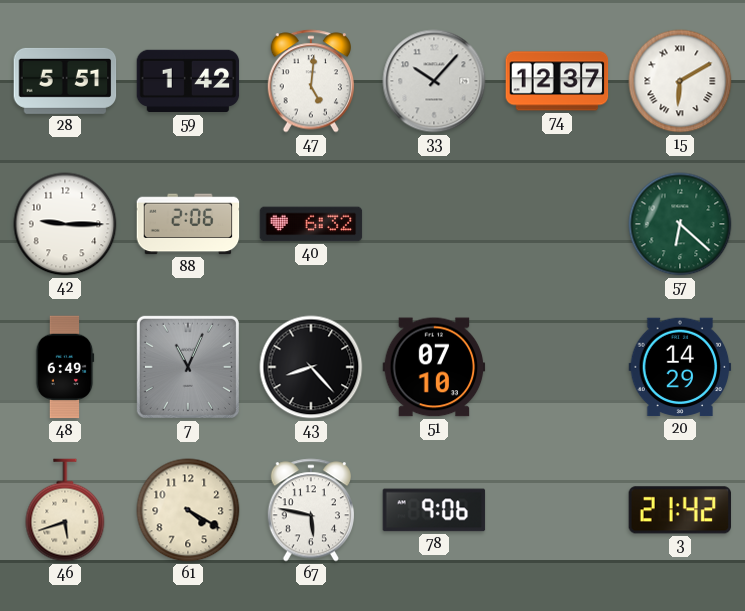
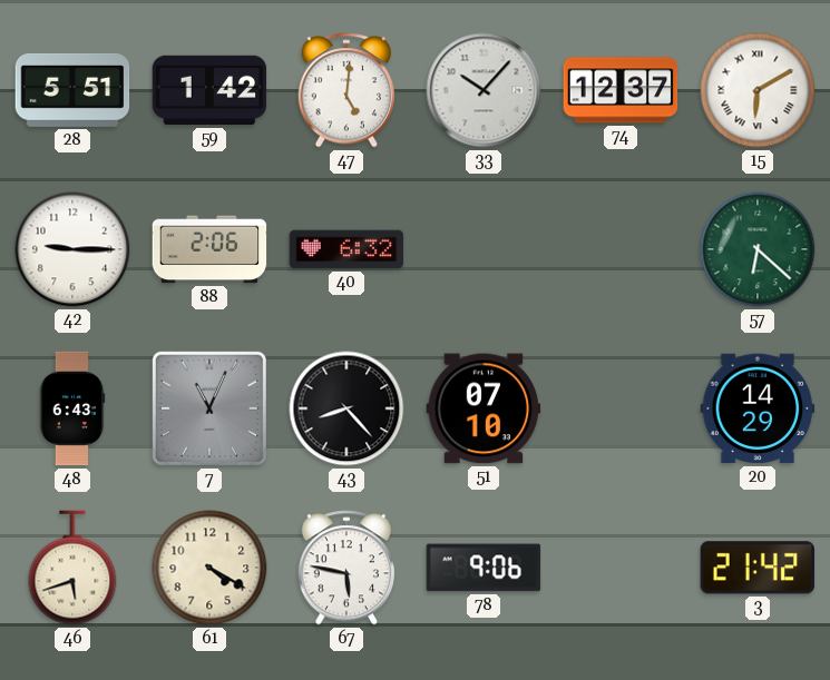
48: 6:49 -> 6:43 (72, 408)
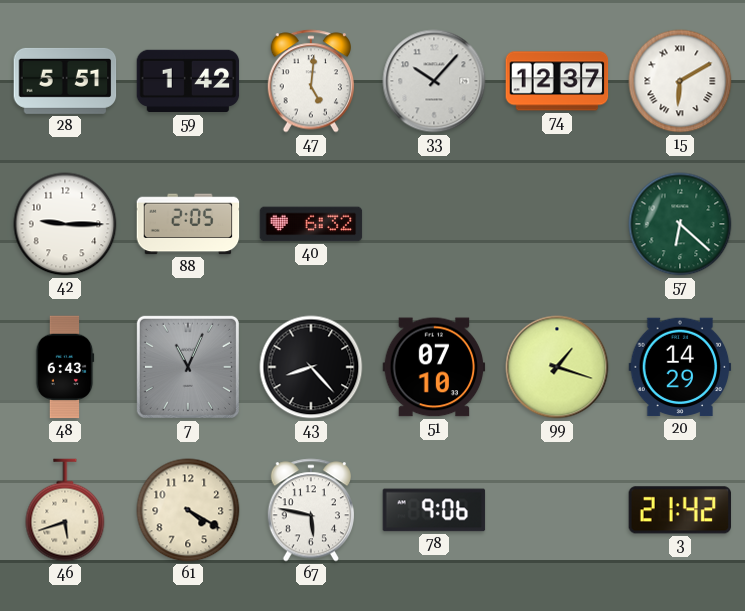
88: 2:06 -> 2:05 (188, 224)
99: none -> 1:18 (557, 367)
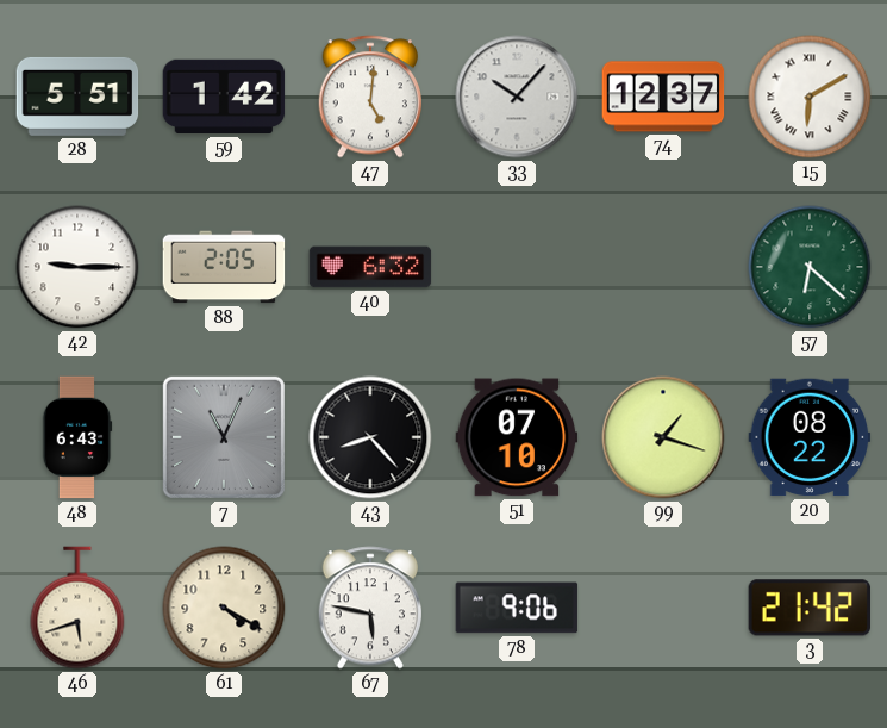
20: 14:29 -> 08:22 (810, 437)
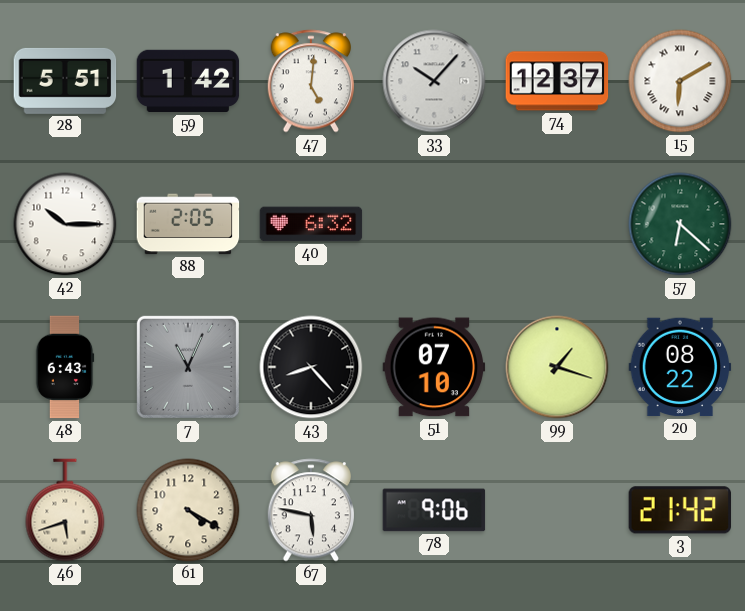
42: 9:15 -> 10:15 (65, 224)
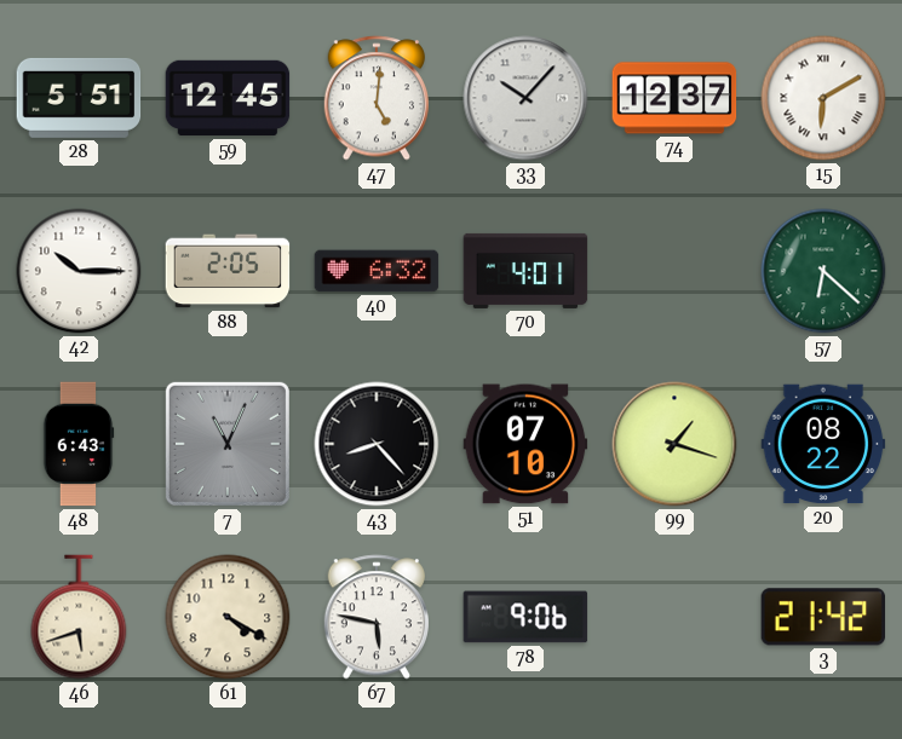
59: 1:42 -> 12:45 (228, 98)
70: none -> 4:01 (525, 271)
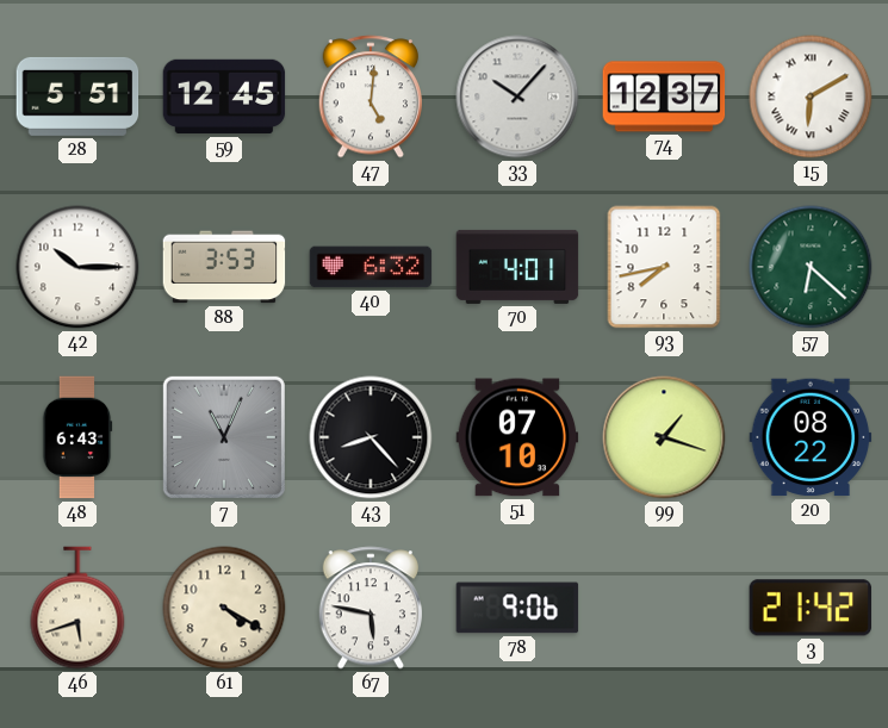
88: 2:05 -> 3:53 (224, 267)
93: none -> 7:43 (664, 267)
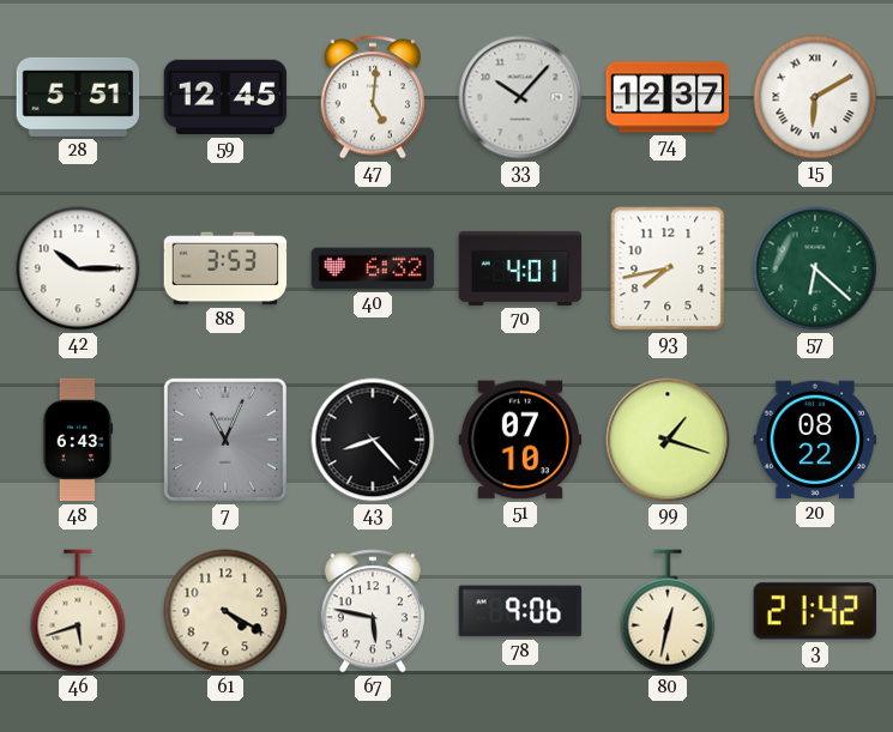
80: none -> 12:32 (668, 611)
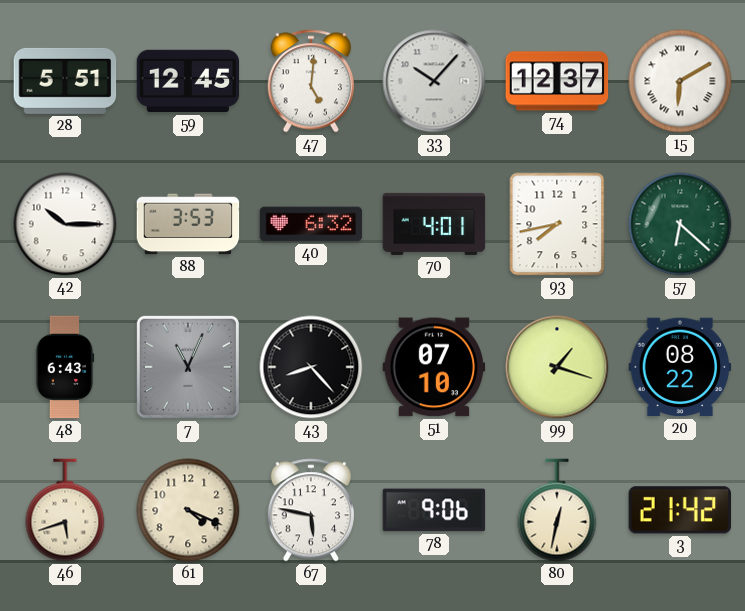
61: 4:20 -> 4:19 (188, 510)
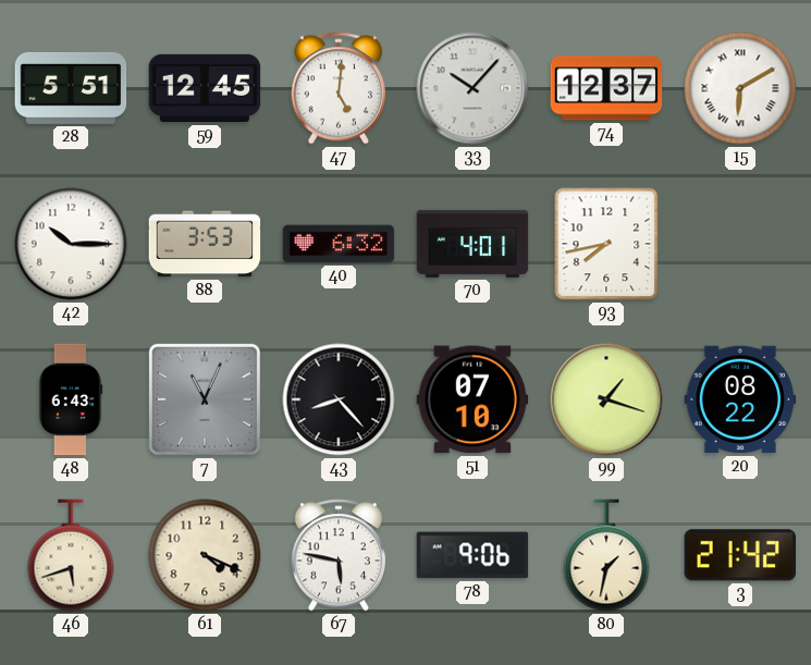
57: 6:22 -> none (680, 224)
80: 12:32 -> 1:32 (606, 555)
